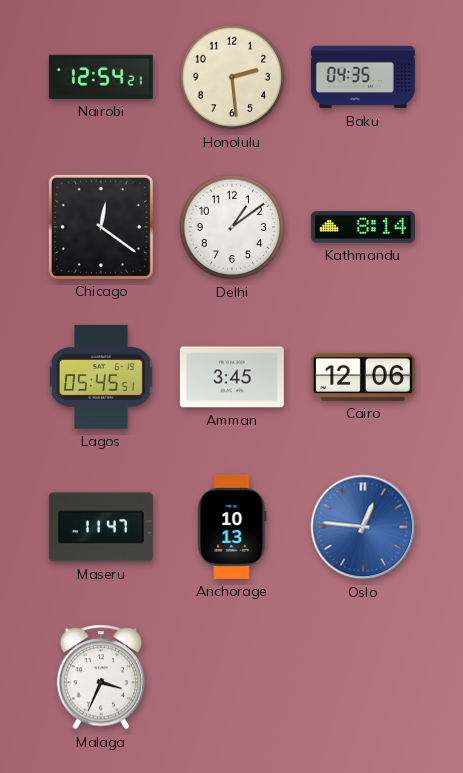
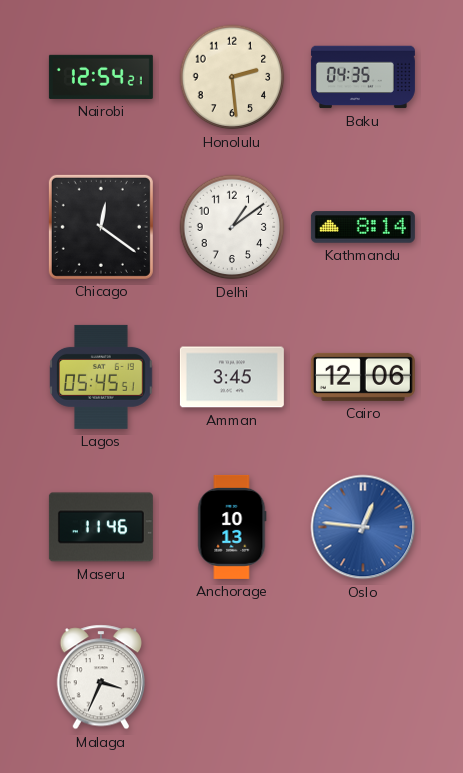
Maseru: 11:47 -> 11:46 (101, 527)
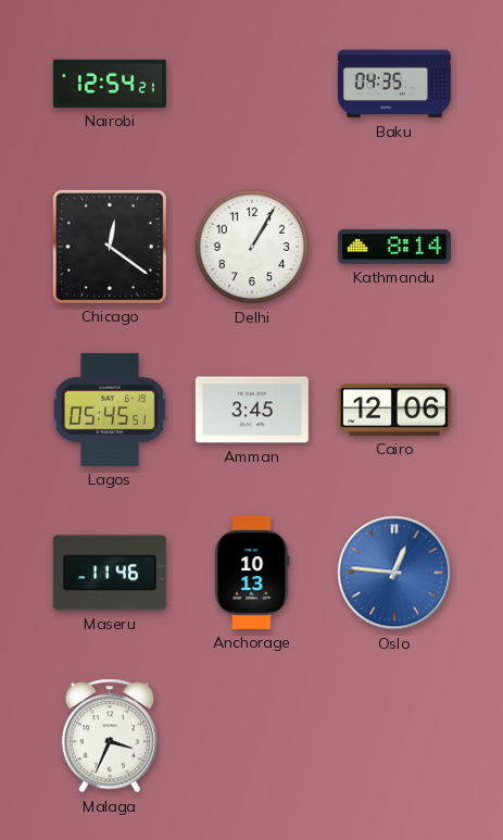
Honolulu: 2:29 -> none (232, 77)
Delhi: 1:09 -> 1:05 (252, 247)
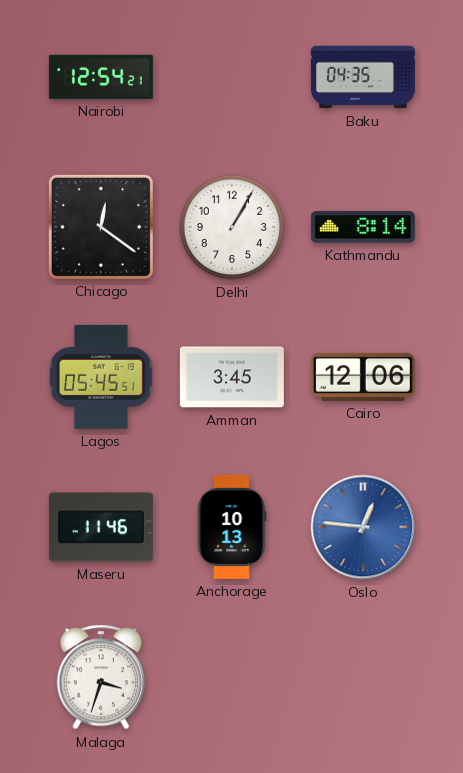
Malaga: 3:34 -> 3:33 (100, 677)
